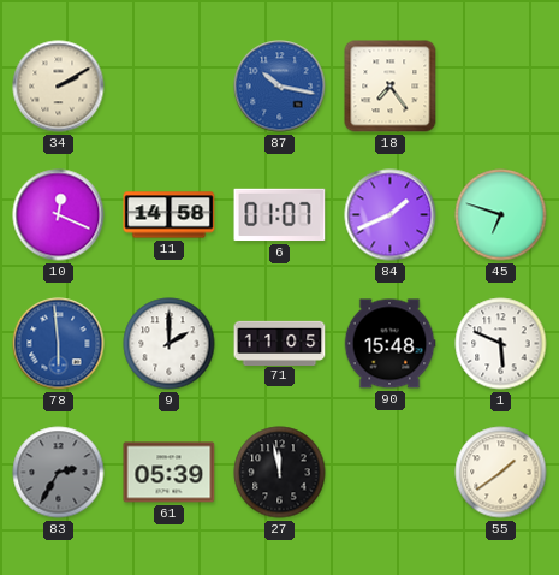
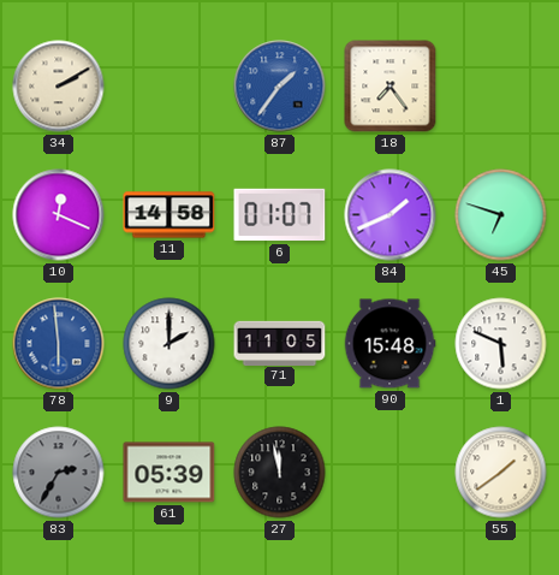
87: 10:17 -> 1:36 (280, 87)
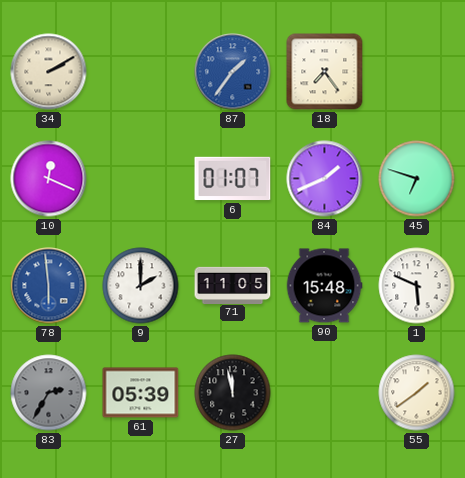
11: 14:58 -> none (170, 215)
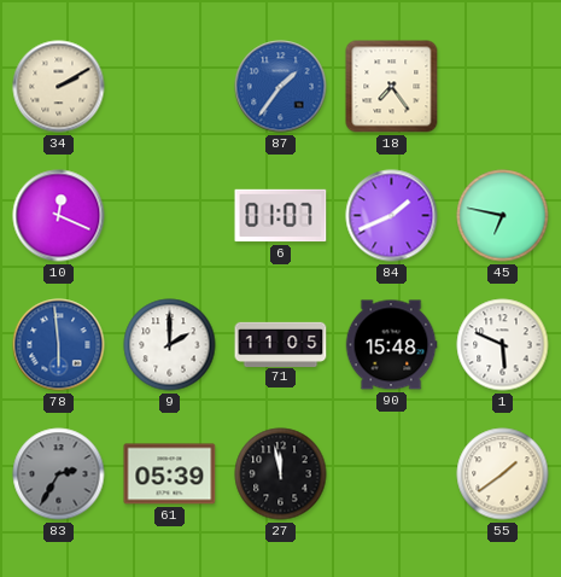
45: 6:48 -> 6:47 (503, 216)
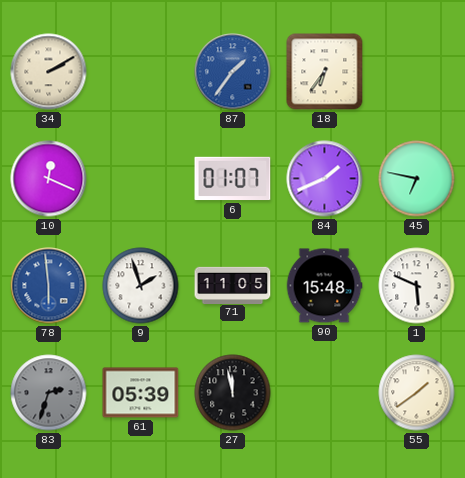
18: 7:24 -> 6:36 (325, 72)
9: 2:00 -> 1:57 (141, 286)
83: 2:35 -> 2:33 (49, 393)
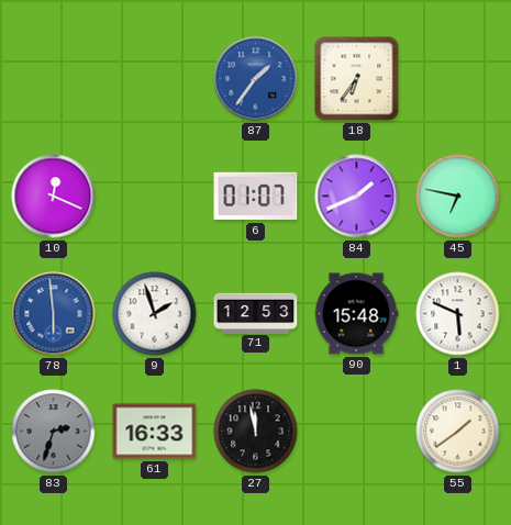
34: 2:10 -> none (49, 72)
71: 11:05 -> 12:53 (256, 313)
61: 05:39 -> 16:33 (155, 432)
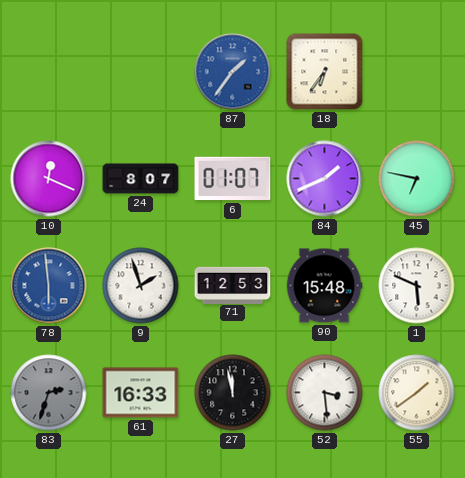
24: none -> 8:07 (141, 179)
52: none -> 3:29 (325, 393)
